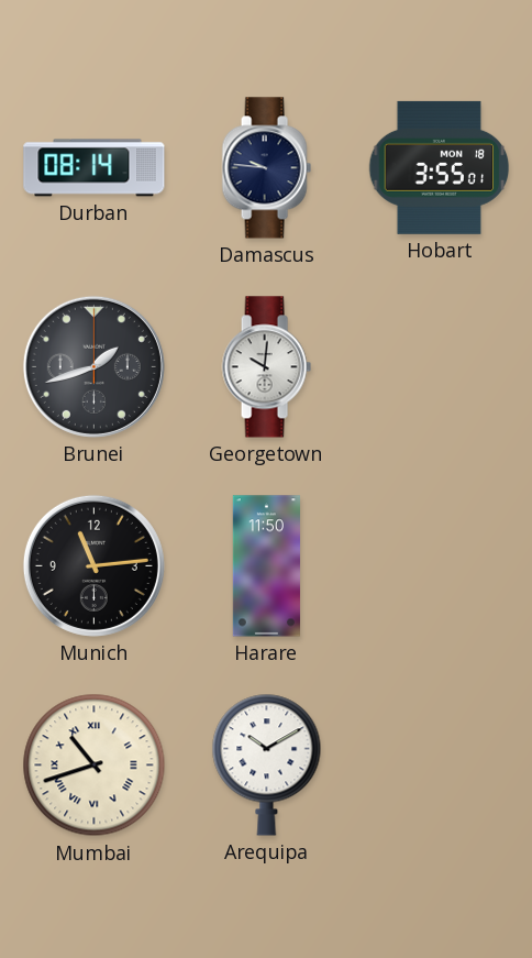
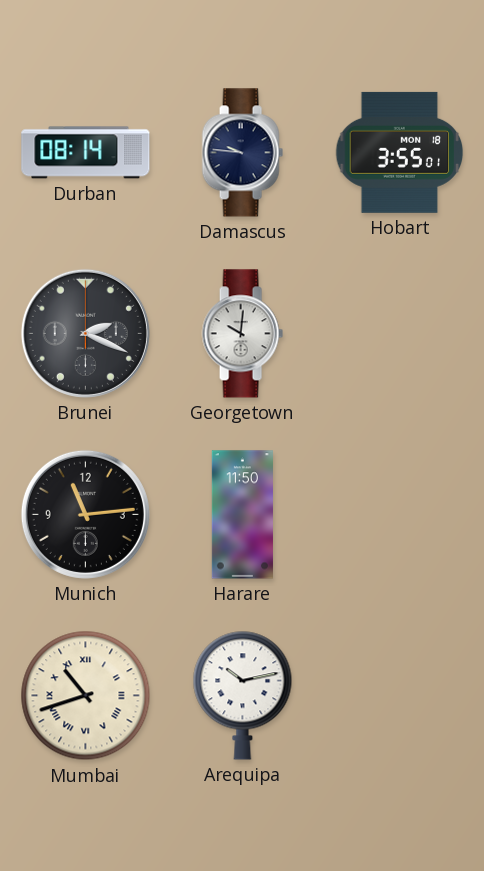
Brunei: 1:42 -> 2:19 (85, 333)
Arequipa: 10:10 -> 10:13 (243, 695)
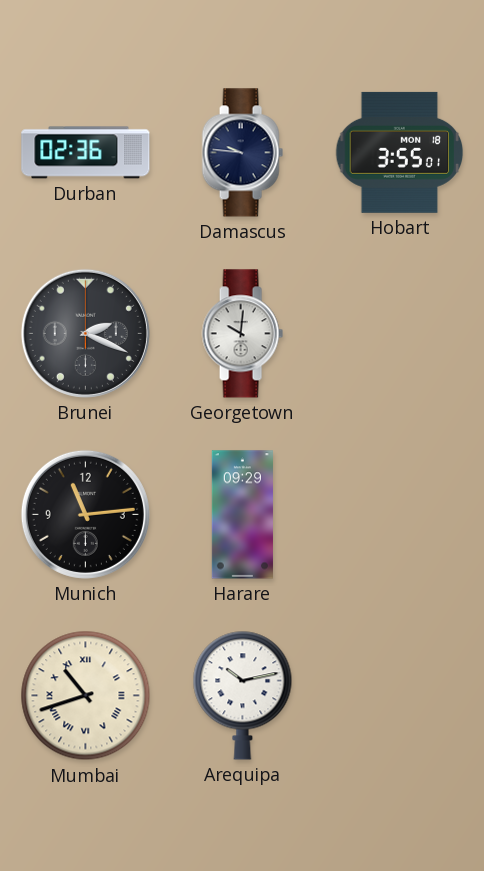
Durban: 08:14 -> 02:36 (86, 153)
Harare: 11:50 -> 09:29 (242, 515)
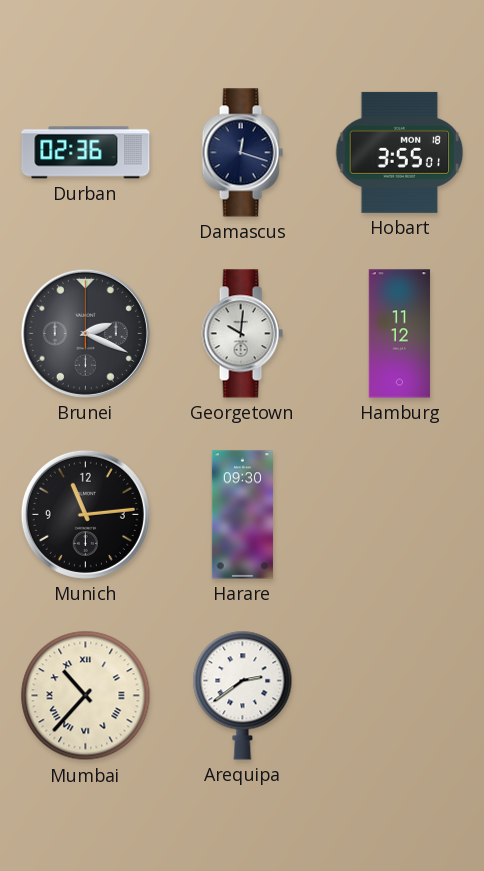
Damascus: 9:46 -> 12:18 (242, 153)
Hamburg: none -> 11:12 (400, 334)
Harare: 09:29 -> 09:30 (242, 515)
Mumbai: 10:42 -> 10:37 (86, 696)
Arequipa: 10:13 -> 2:39 (243, 695)
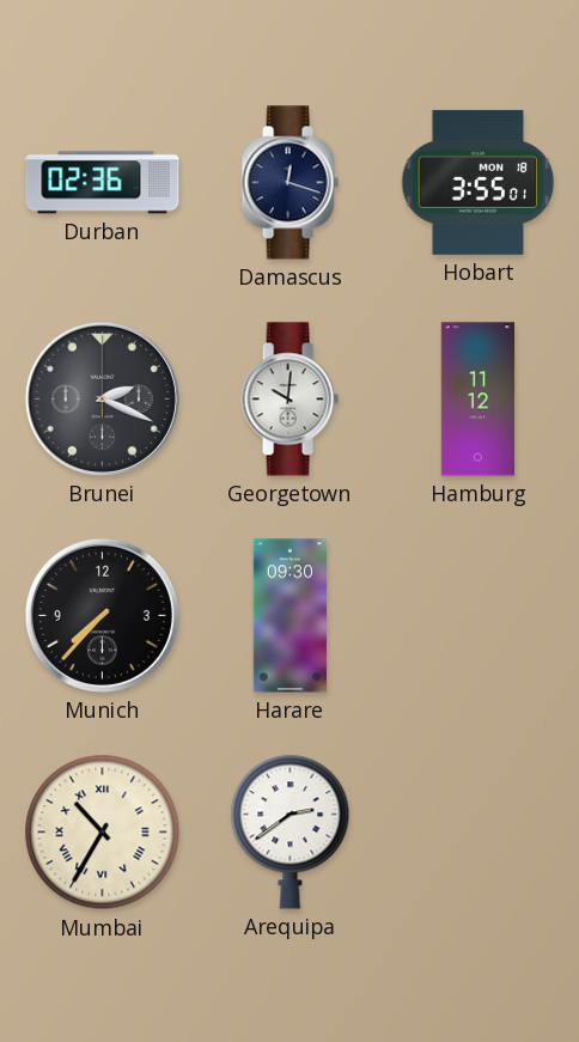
Munich: 11:14 -> 7:37 (102, 615)
Mumbai: 10:37 -> 10:35 (103, 833)
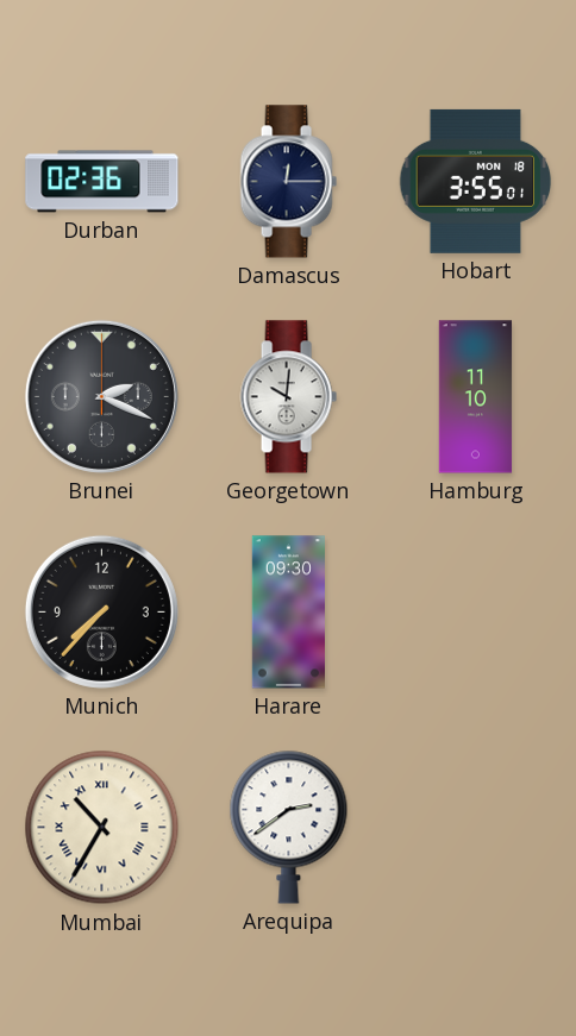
Damascus: 12:18 -> 12:15 (288, 182)
Hamburg: 11:12 -> 11:10 (476, 397)
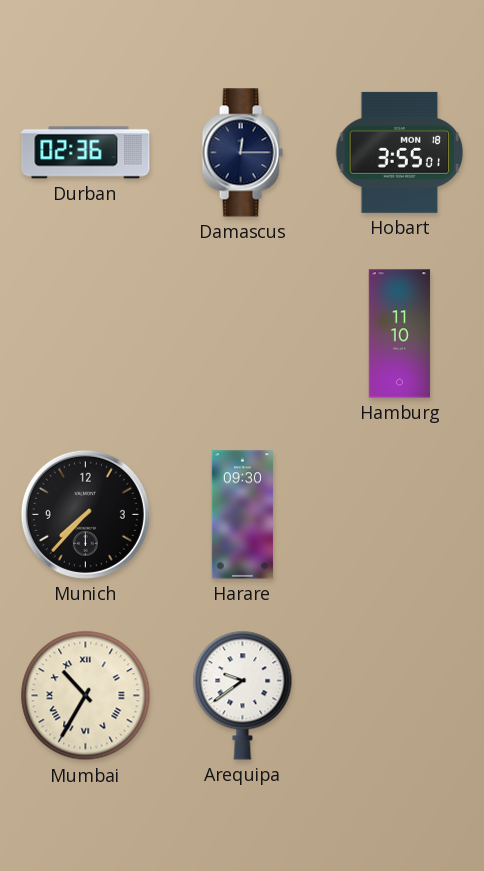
Brunei: 2:19 -> none (101, 396)
Georgetown: 10:01 -> none (288, 397)
Arequipa: 2:39 -> 9:39 (243, 695)
